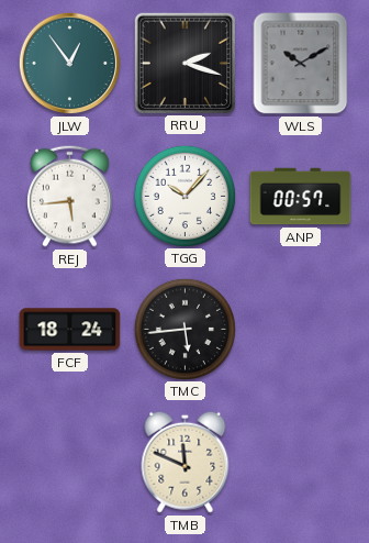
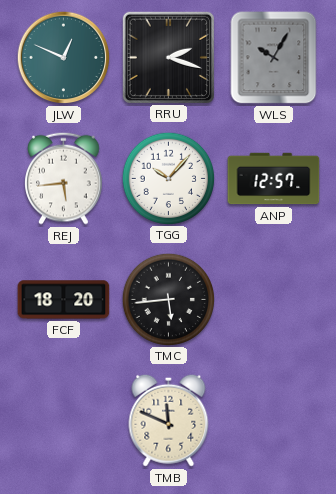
JLW: 12:54 -> 12:49 (64, 58)
WLS: 10:10 -> 10:05 (274, 58)
ANP: 00:57 -> 12:57 (274, 179)
FCF: 18:24 -> 18:20 (64, 300)
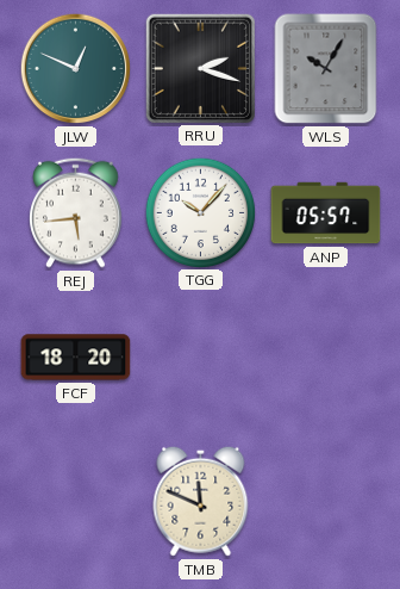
ANP: 12:57 -> 05:57 (326, 213)
TMC: 5:44 -> none (168, 299)
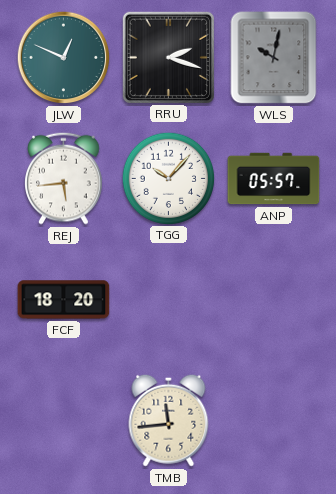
WLS: 10:05 -> 10:02 (274, 58)
TMB: 11:49 -> 11:44 (169, 420)
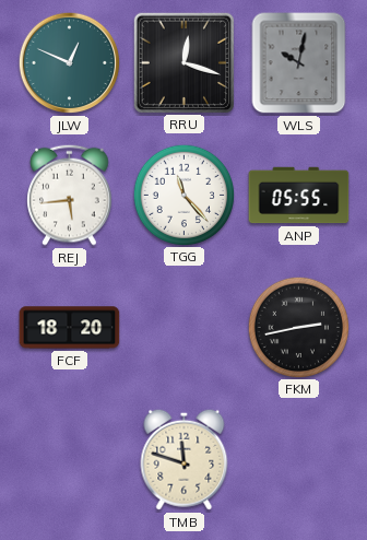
RRU: 2:18 -> 12:18 (183, 62)
TGG: 10:07 -> 11:23 (183, 195)
ANP: 05:57 -> 05:55 (299, 196)
FKM: none -> 2:43 (298, 327)
TMB: 11:44 -> 11:48 (185, 459)
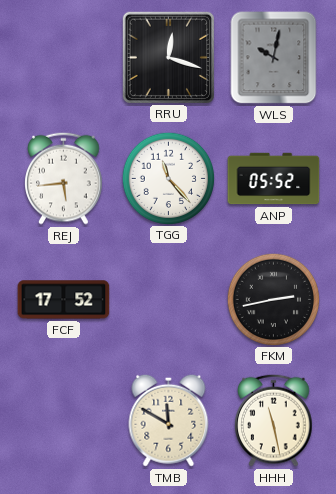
JLW: 12:49 -> none (70, 63)
ANP: 05:55 -> 05:52 (274, 179)
FCF: 18:20 -> 17:52 (64, 300)
TMB: 11:48 -> 11:50 (169, 420)
HHH: none -> 11:28 (274, 420)
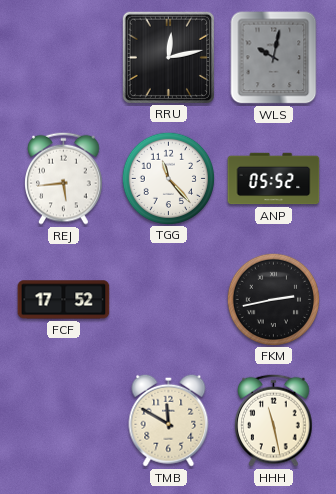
RRU: 12:18 -> 12:13 (168, 57)
